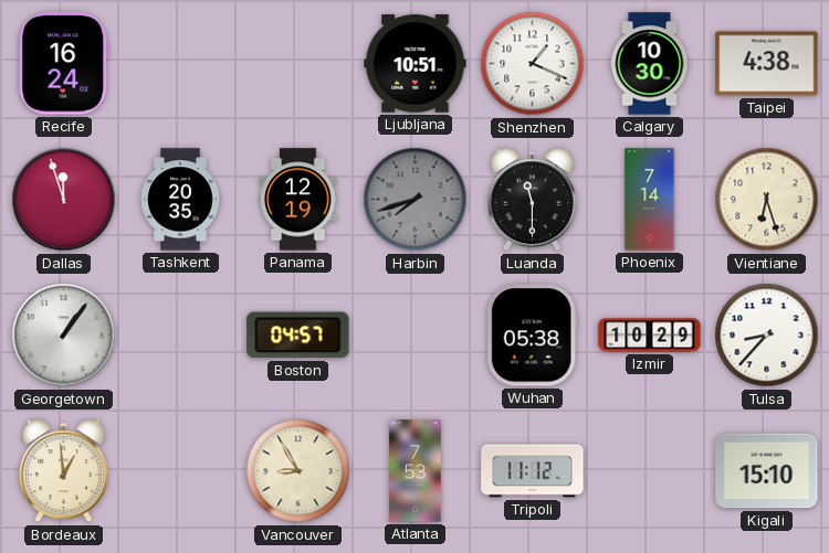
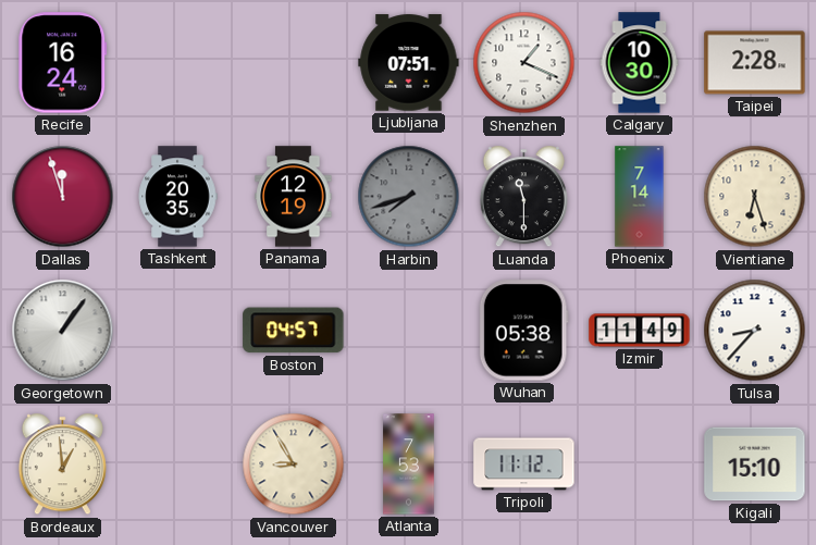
Ljubljana: 10:51 -> 07:51 (409, 63)
Taipei: 4:38 -> 2:28 (755, 63)
Izmir: 10:29 -> 11:49 (640, 331)
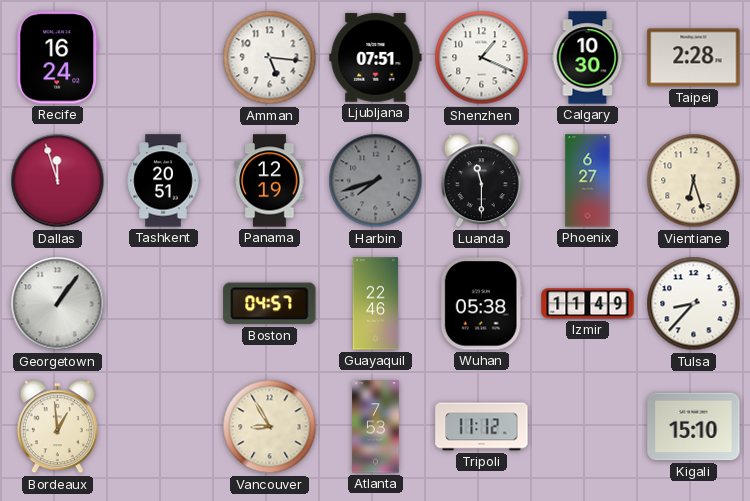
Amman: none -> 5:16 (270, 58)
Tashkent: 20:35 -> 20:51 (163, 181)
Phoenix: 7:14 -> 6:27 (588, 181)
Guayaquil: none -> 22:46 (376, 304)
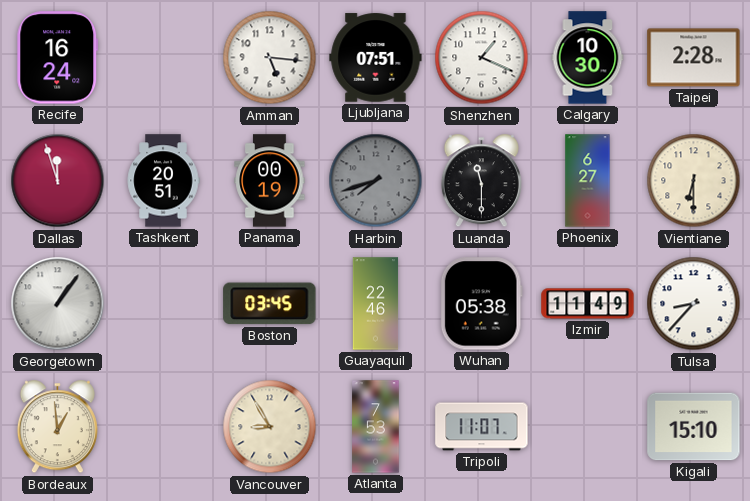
Panama: 12:19 -> 00:19 (270, 181)
Vientiane: 6:27 -> 6:30 (694, 181)
Boston: 04:57 -> 03:45 (270, 304)
Tripoli: 11:12 -> 11:07 (482, 427)
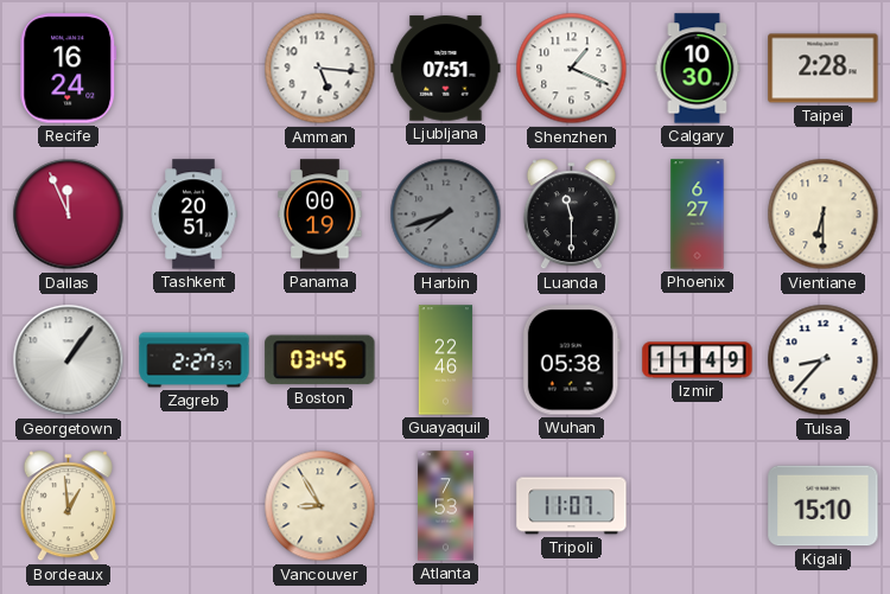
Dallas: 11:57 -> 11:56 (69, 215)
Zagreb: none -> 2:27 (195, 360)
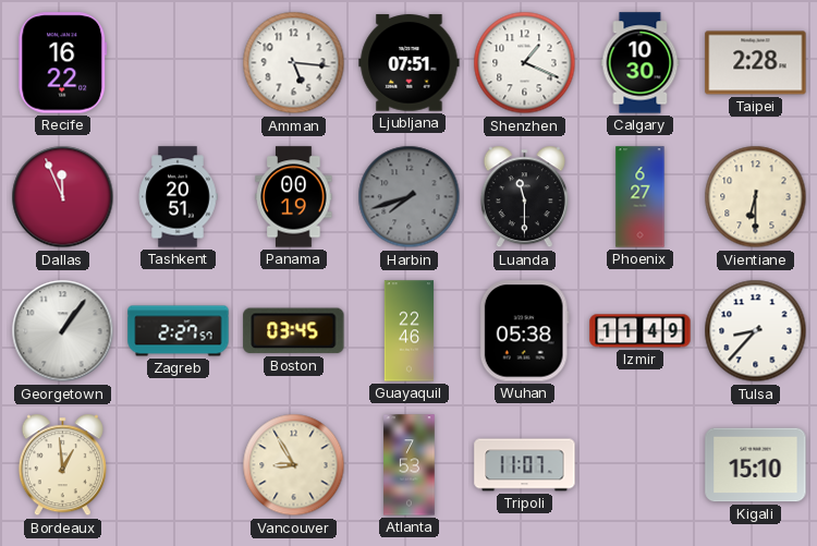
Recife: 16:24 -> 16:22 (63, 63)
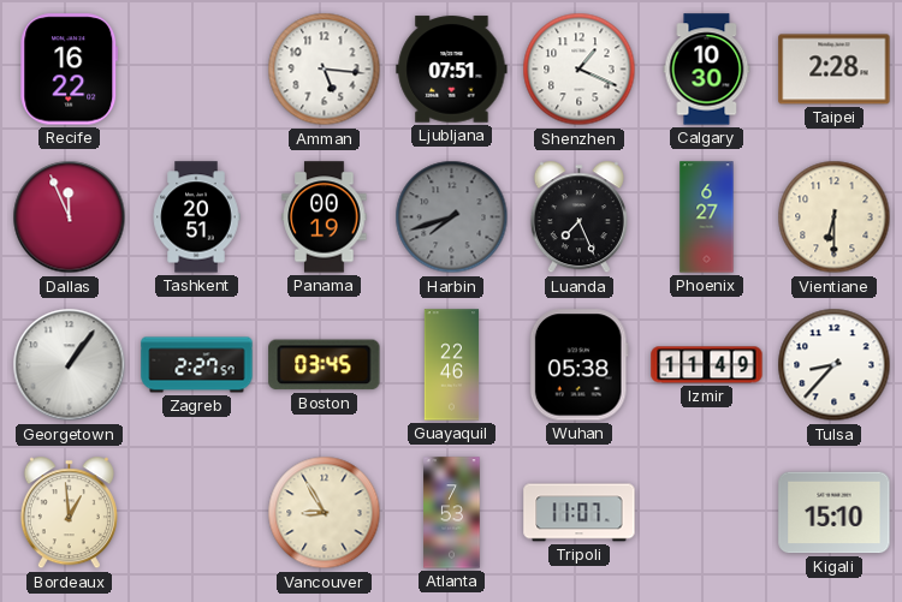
Luanda: 11:30 -> 7:26 (578, 217)
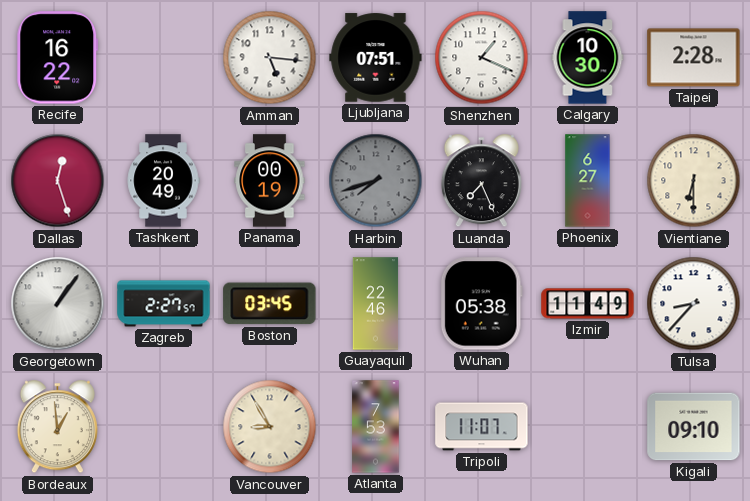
Dallas: 11:56 -> 12:27 (58, 181)
Tashkent: 20:51 -> 20:49 (163, 181)
Kigali: 15:10 -> 09:10 (694, 427)
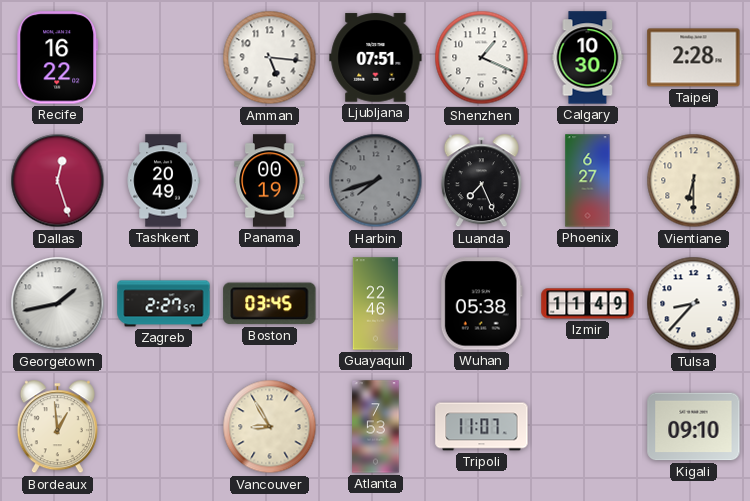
Georgetown: 1:06 -> 1:43 (58, 304)
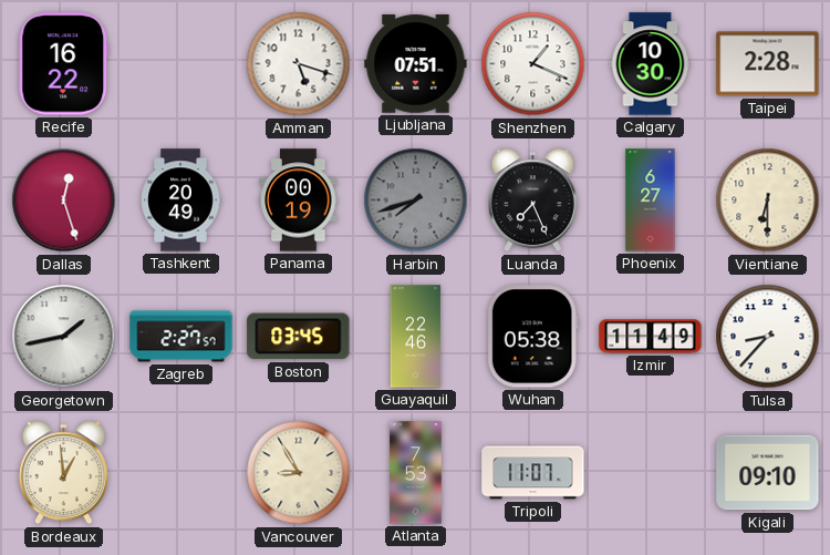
Amman: 5:16 -> 5:18 (299, 64)
